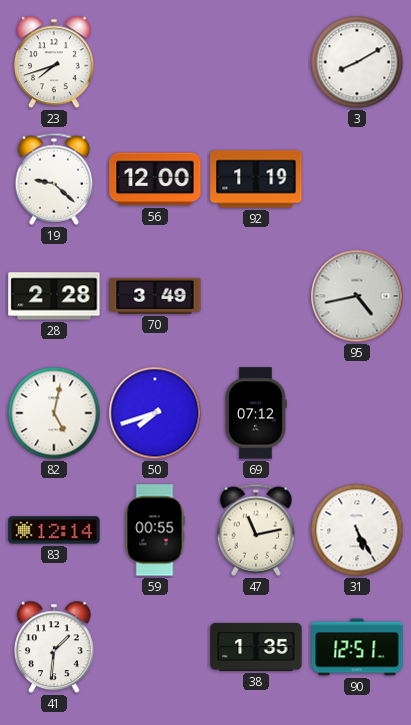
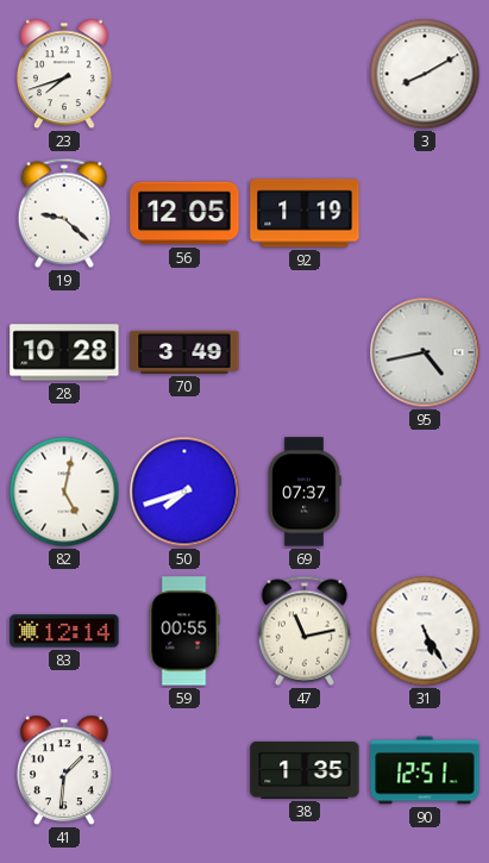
56: 12:00 -> 12:05 (184, 213)
28: 2:28 -> 10:28 (64, 352)
69: 07:12 -> 07:37 (305, 492)
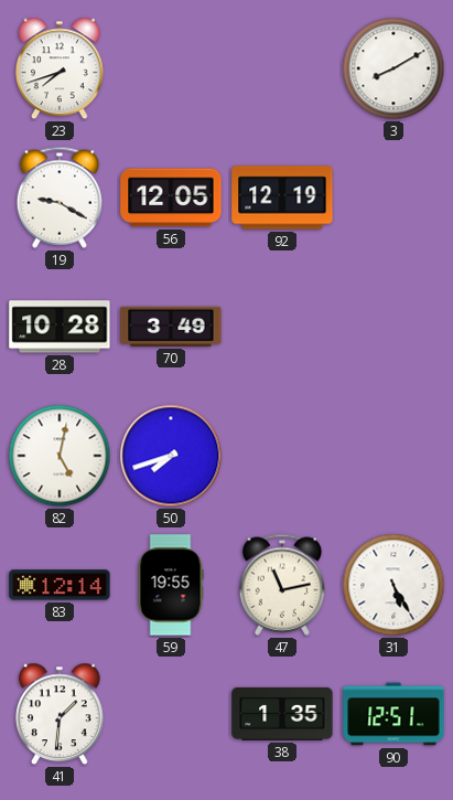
19: 9:22 -> 9:20 (60, 198)
92: 1:19 -> 12:19 (282, 198)
95: 4:43 -> none (425, 352)
69: 07:37 -> none (305, 492)
59: 00:55 -> 19:55 (171, 585)
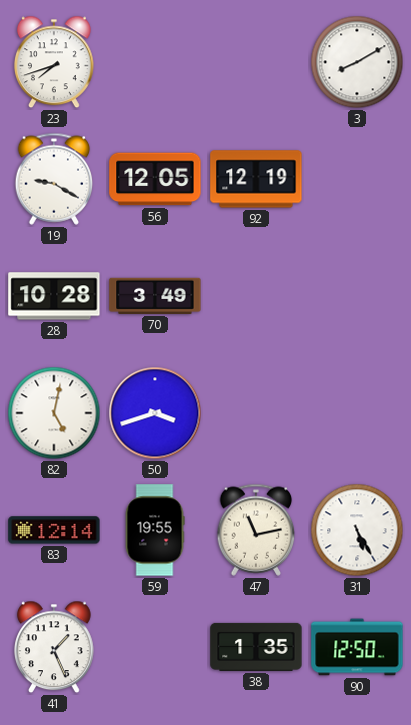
50: 7:42 -> 3:42 (155, 413)
41: 1:31 -> 1:26 (54, 647)
90: 12:51 -> 12:50 (357, 647)
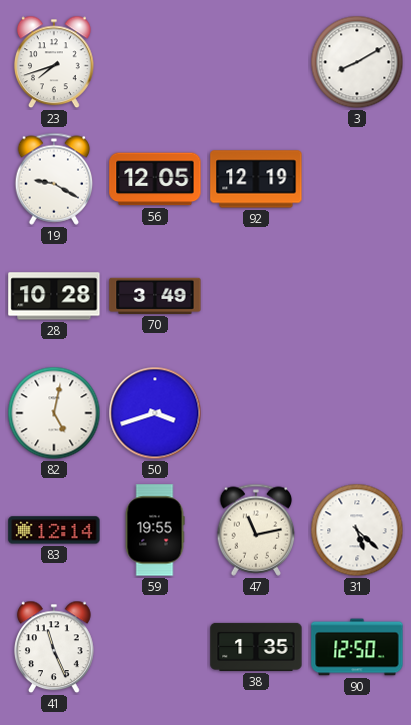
31: 5:25 -> 5:22 (357, 530)
41: 1:26 -> 11:26 (54, 647)
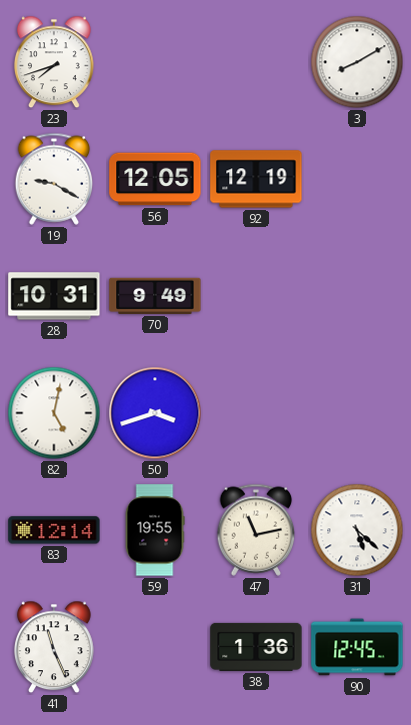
28: 10:28 -> 10:31 (54, 296)
70: 3:49 -> 9:49 (155, 296)
38: 1:35 -> 1:36 (256, 647)
90: 12:50 -> 12:45 (357, 647)
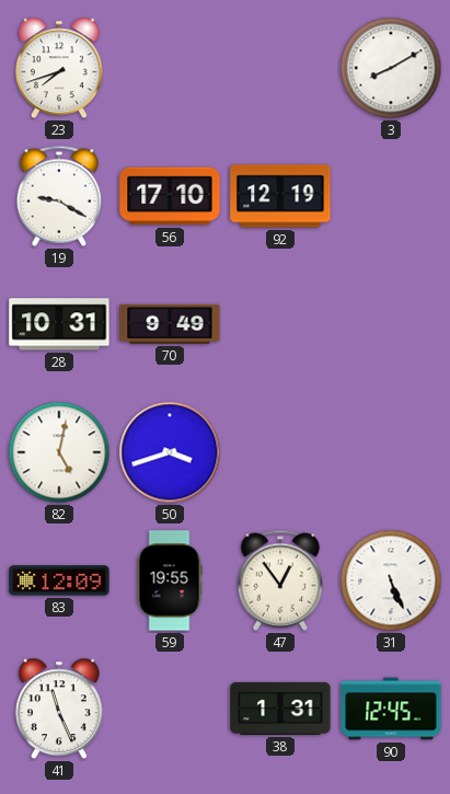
56: 12:05 -> 17:10 (170, 196)
83: 12:14 -> 12:09 (59, 580)
47: 11:13 -> 12:54 (280, 580)
31: 5:22 -> 5:26 (391, 580)
38: 1:36 -> 1:31 (280, 709)
